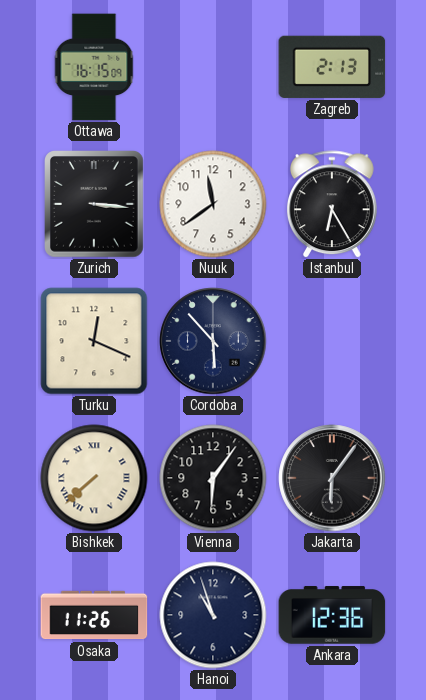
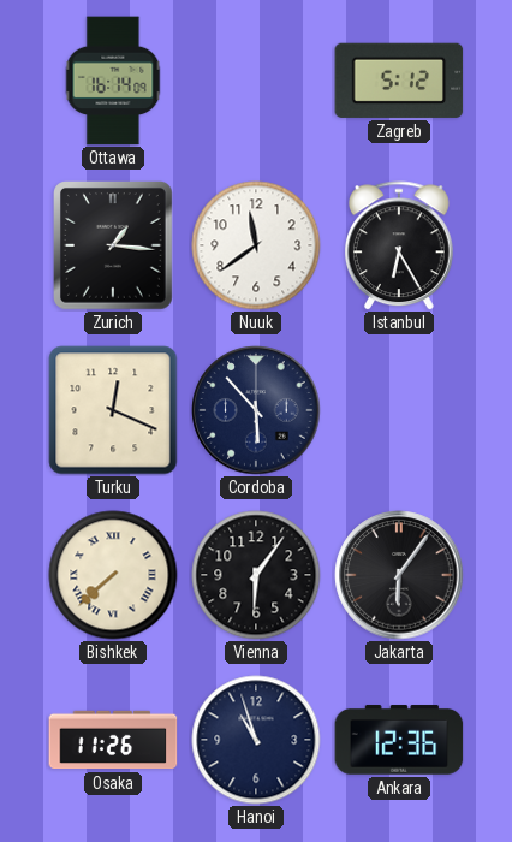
Ottawa: 16:15 -> 16:14 (113, 81)
Zagreb: 2:13 -> 5:12 (399, 81)
Zurich: 3:16 -> 1:16 (114, 247)
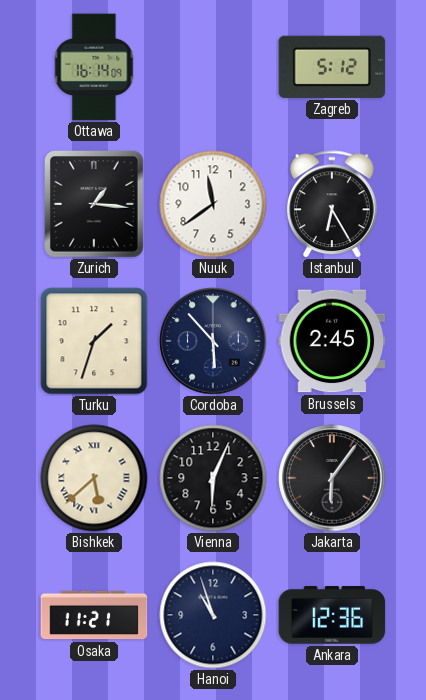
Turku: 12:19 -> 1:33 (94, 341)
Brussels: none -> 2:45 (332, 341)
Bishkek: 7:38 -> 5:38 (94, 478)
Vienna: 6:06 -> 6:04 (213, 478)
Osaka: 11:26 -> 11:21 (94, 615)
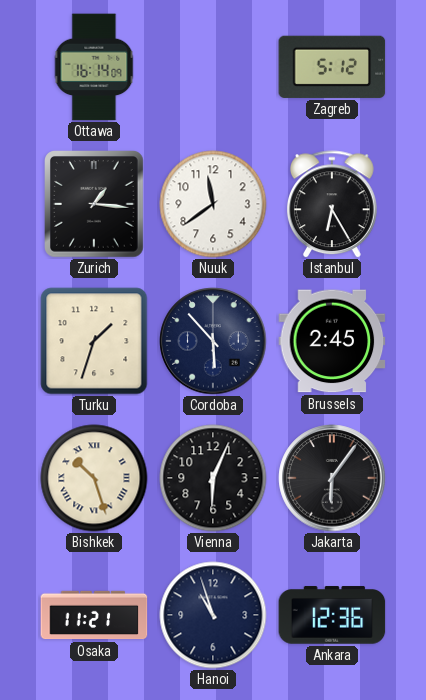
Bishkek: 5:38 -> 10:27 (94, 478)
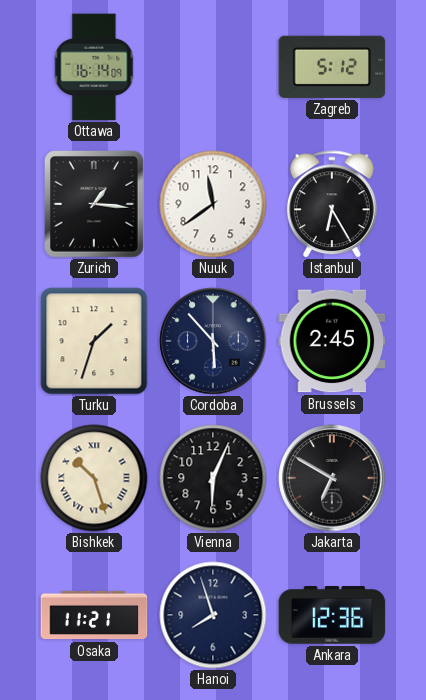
Jakarta: 6:06 -> 6:50 (332, 478)
Hanoi: 10:57 -> 7:57 (213, 615)
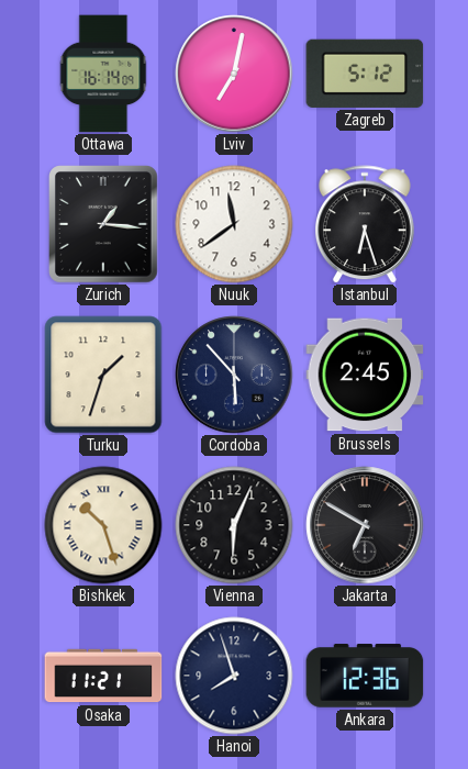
Lviv: none -> 7:02 (234, 74)
Istanbul: 6:25 -> 6:27 (366, 224)
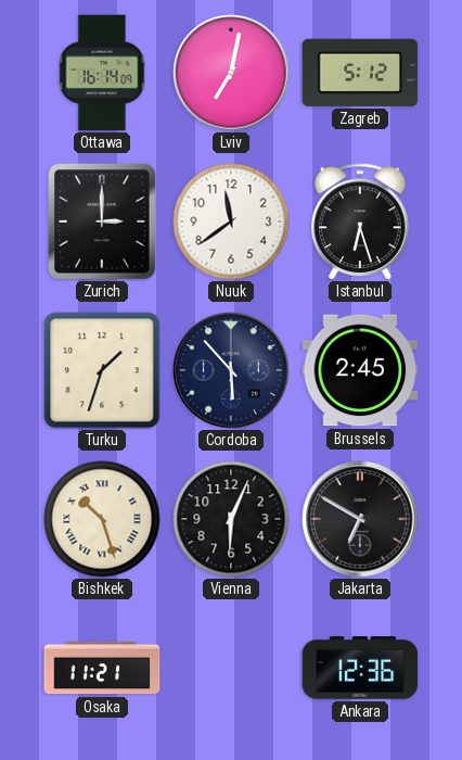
Zurich: 1:16 -> 3:00 (103, 223)
Hanoi: 7:57 -> none (234, 676)
